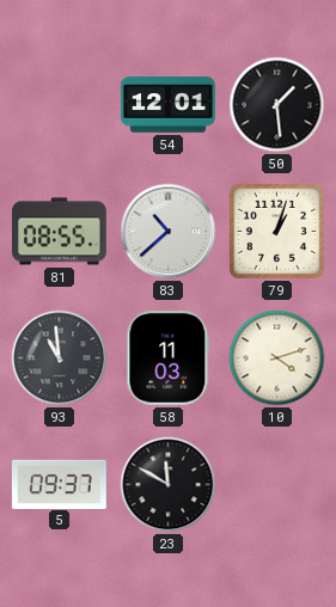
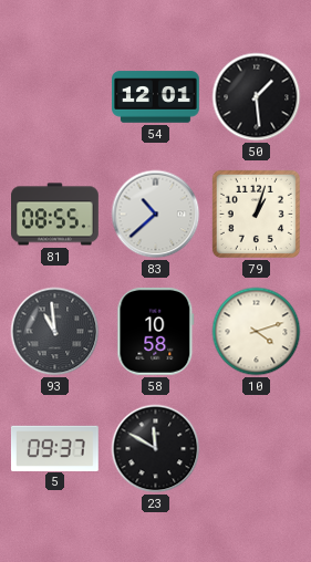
58: 11:03 -> 10:58 (156, 331)
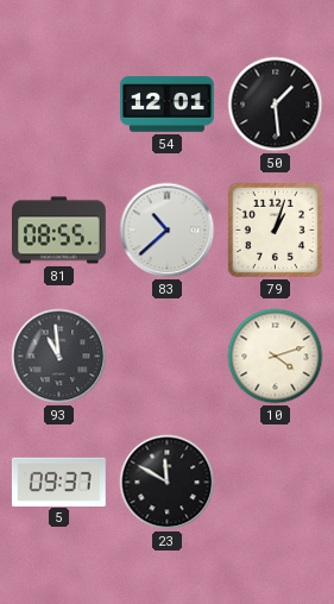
58: 10:58 -> none (156, 331)
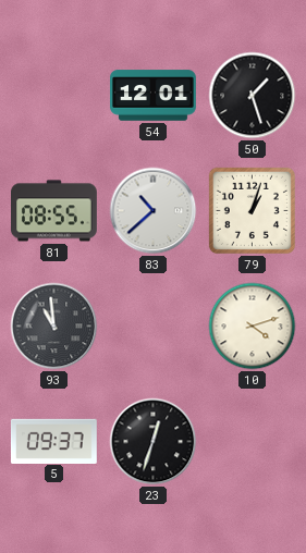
50: 1:29 -> 1:27 (253, 96)
23: 11:50 -> 12:33 (154, 442)
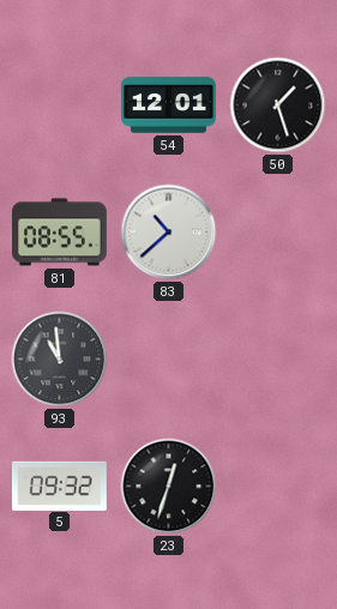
79: 1:03 -> none (252, 210)
10: 4:12 -> none (253, 327)
5: 09:37 -> 09:32 (59, 486)
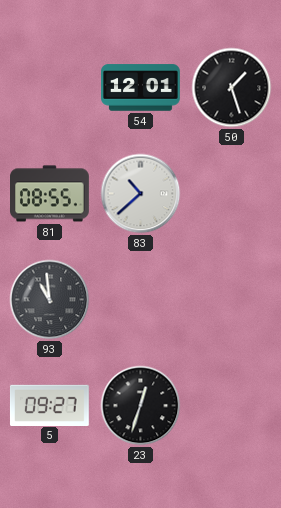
5: 09:32 -> 09:27 (49, 405)
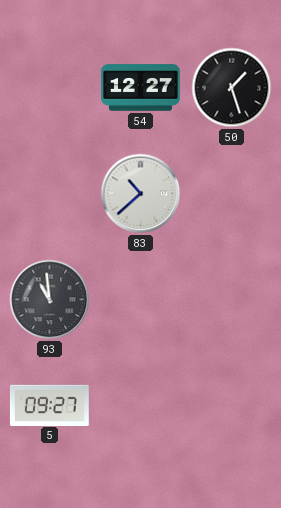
54: 12:01 -> 12:27 (141, 88)
81: 08:55 -> none (50, 194)
23: 12:33 -> none (141, 406)
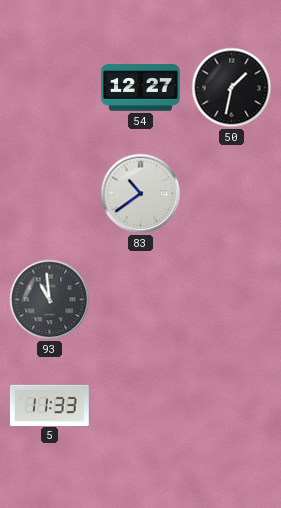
50: 1:27 -> 1:32 (232, 88)
83: 10:38 -> 10:39 (141, 194)
5: 09:27 -> 11:33 (49, 405)
